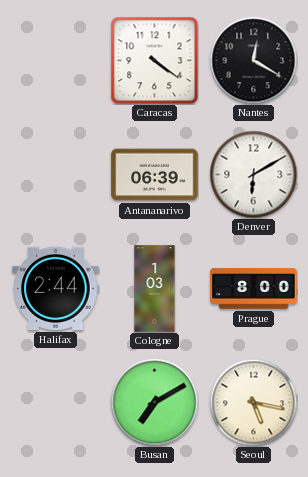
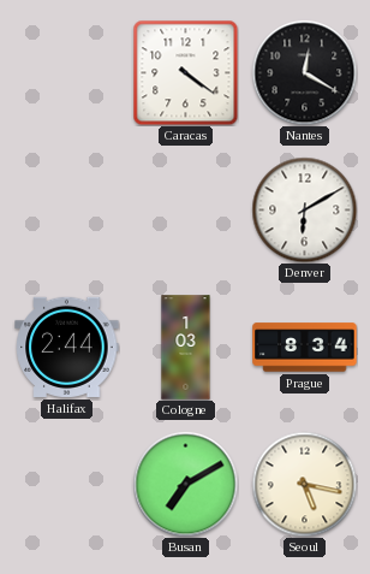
Antananarivo: 06:39 -> none (155, 175)
Prague: 8:00 -> 8:34 (305, 348)
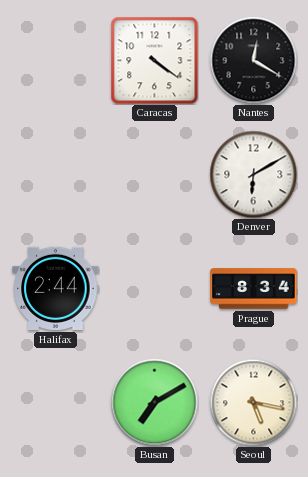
Cologne: 1:03 -> none (186, 348)
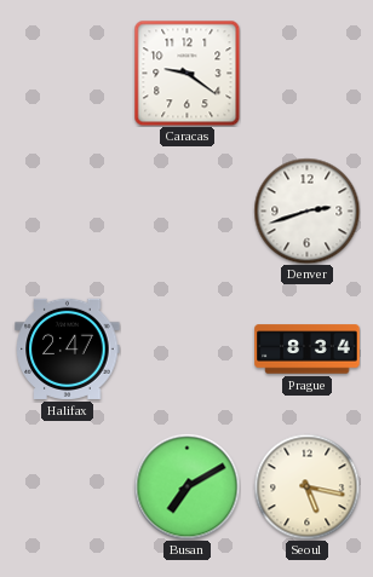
Caracas: 4:21 -> 9:21 (187, 73)
Nantes: 12:20 -> none (253, 60)
Denver: 6:10 -> 2:42 (306, 210)
Halifax: 2:44 -> 2:47 (68, 348)
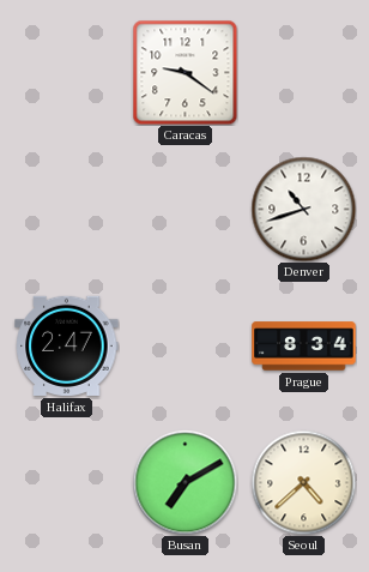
Denver: 2:42 -> 10:42 (303, 209)
Seoul: 5:17 -> 4:38 (303, 482)
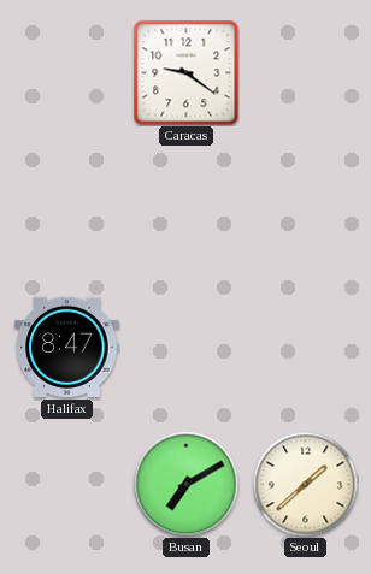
Denver: 10:42 -> none (303, 209)
Halifax: 2:47 -> 8:47 (67, 347)
Prague: 8:34 -> none (304, 347)
Seoul: 4:38 -> 1:38 (305, 484)
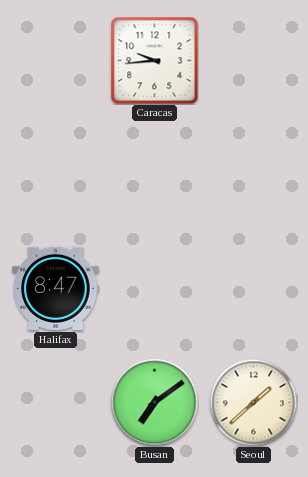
Caracas: 9:21 -> 9:44 (154, 60)
Busan: 7:10 -> 7:09 (154, 402)
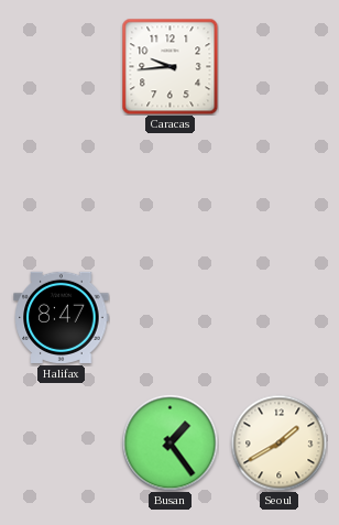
Busan: 7:09 -> 1:24 (169, 442)
Seoul: 1:38 -> 1:40 (278, 442)
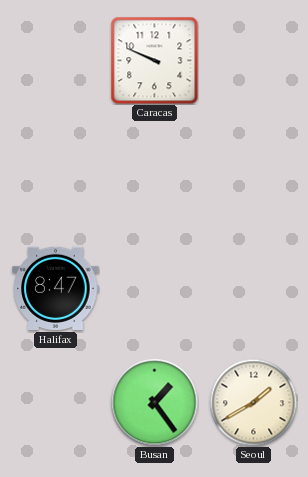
Caracas: 9:44 -> 9:49 (154, 60)
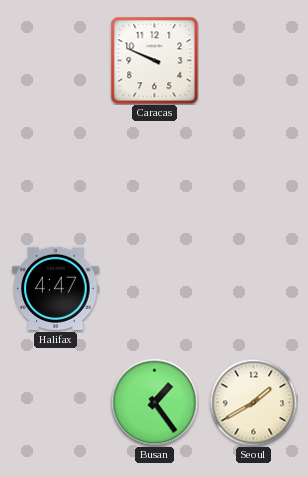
Halifax: 8:47 -> 4:47 (56, 288)
